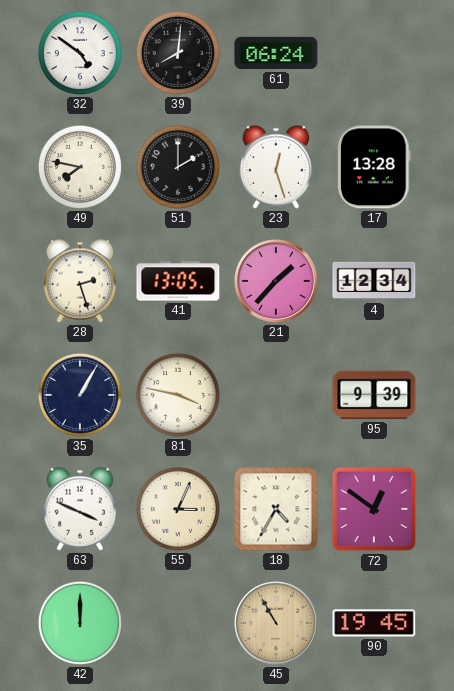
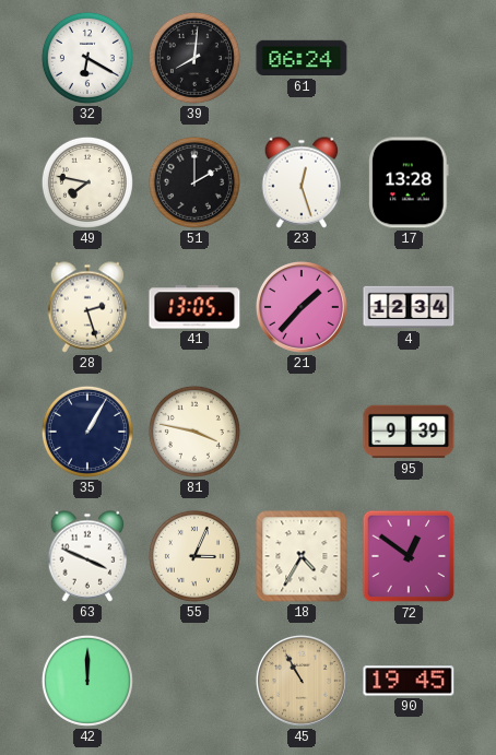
32: 4:51 -> 6:20 (87, 58)
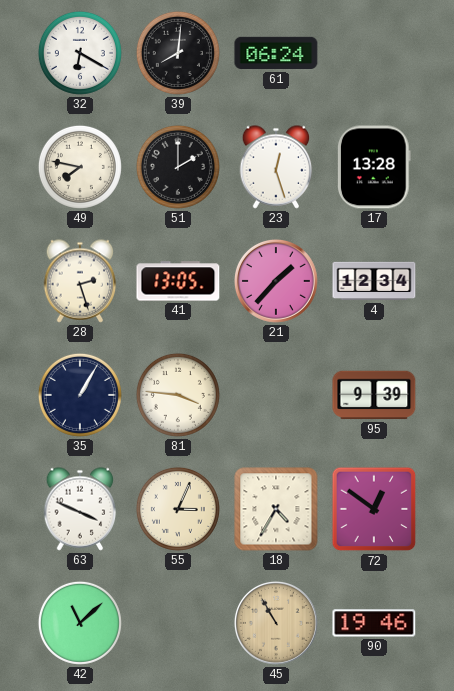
81: 3:47 -> 3:46 (178, 395)
42: 12:00 -> 11:08 (80, 623)
90: 19:45 -> 19:46 (374, 623)
